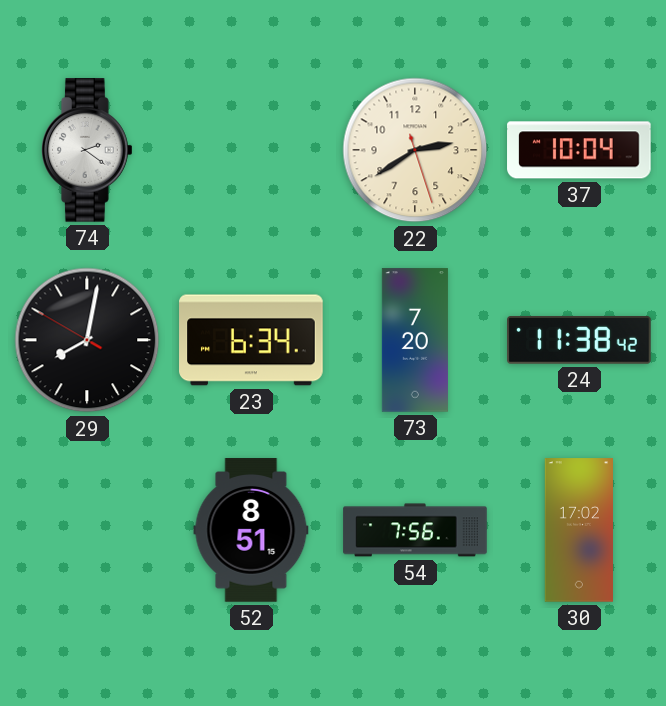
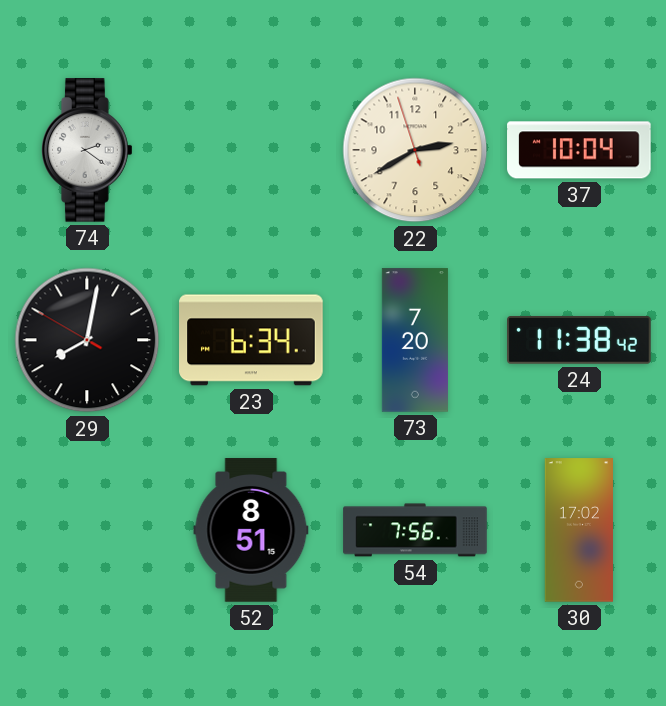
22: 2:39:27 -> 2:39:57 (415, 150)
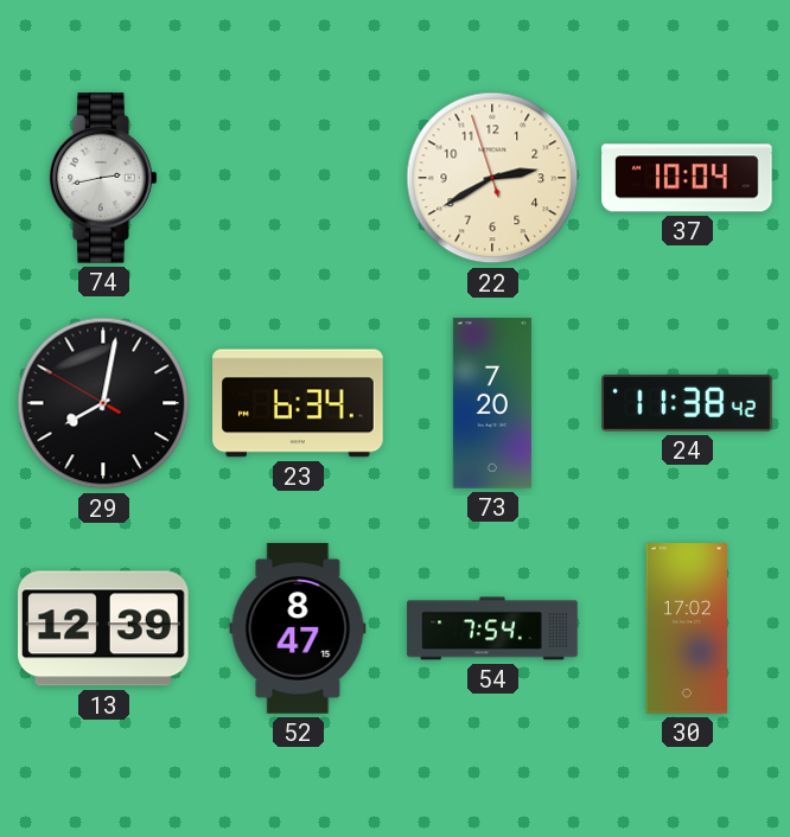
74: 2:21 -> 2:43 (104, 178)
13: none -> 12:39 (104, 628)
52: 8:51 -> 8:47 (298, 628)
54: 7:56 -> 7:54 (492, 628)
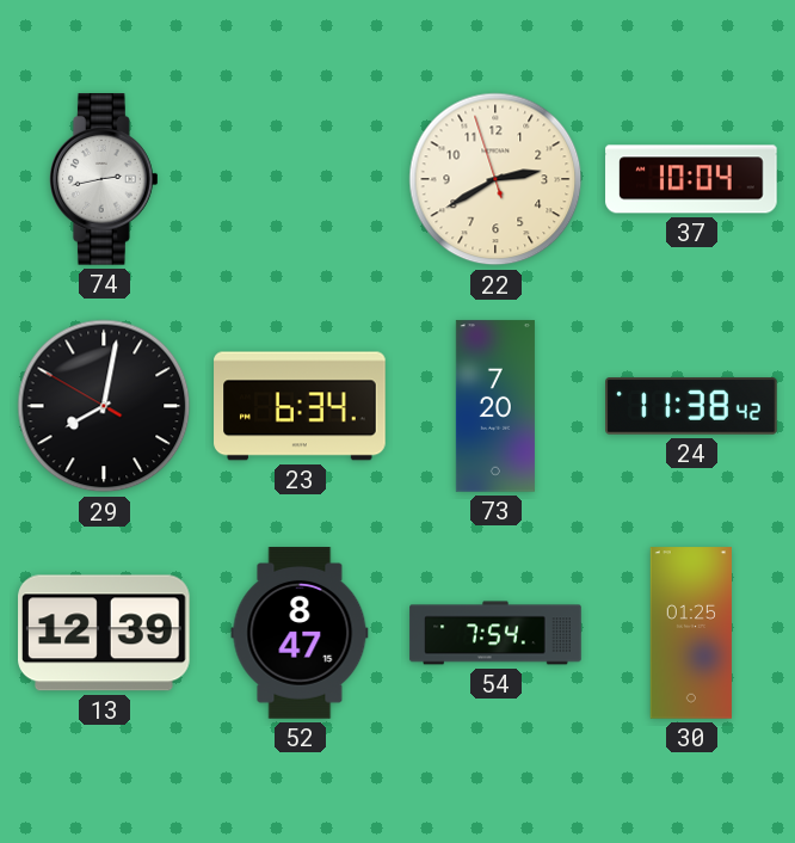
30: 17:02 -> 01:25 (690, 633)
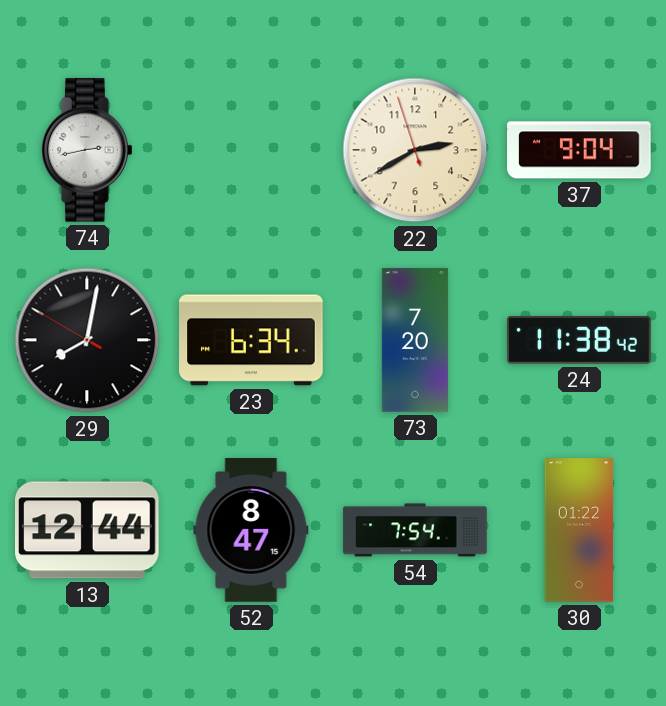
37: 10:04 -> 9:04 (579, 150)
13: 12:39 -> 12:44 (88, 530)
30: 01:25 -> 01:22 (578, 530)
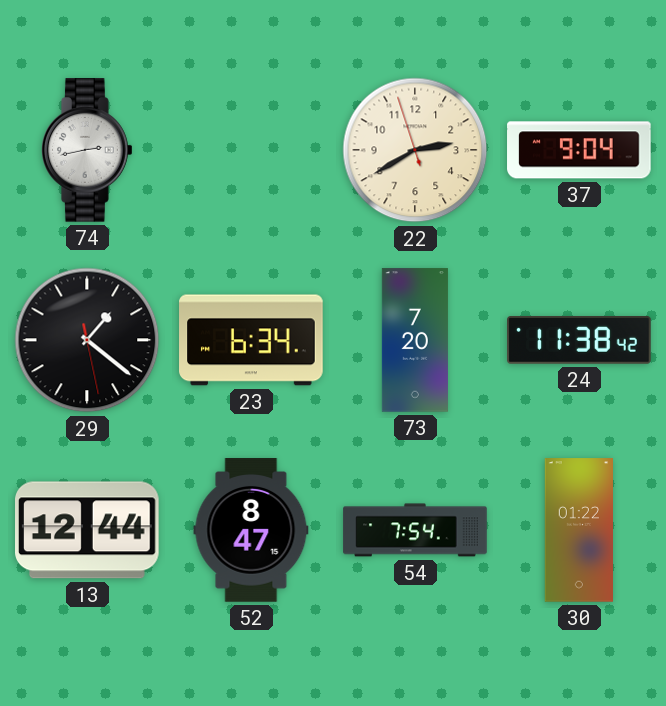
29: 8:01 -> 1:21 (87, 340)
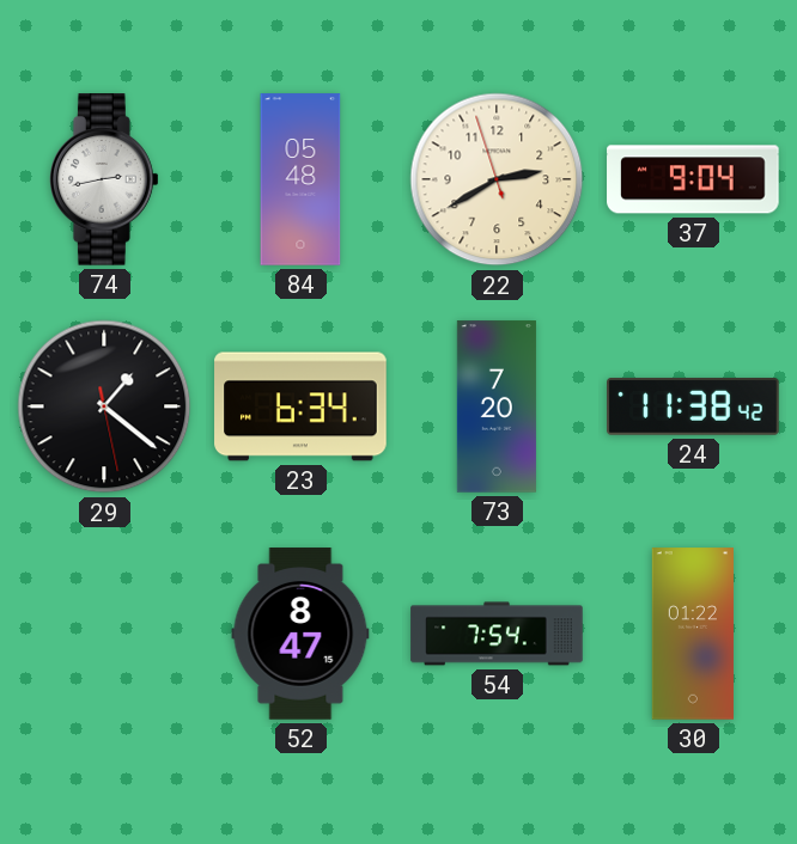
84: none -> 05:48 (300, 179)
13: 12:44 -> none (88, 530)
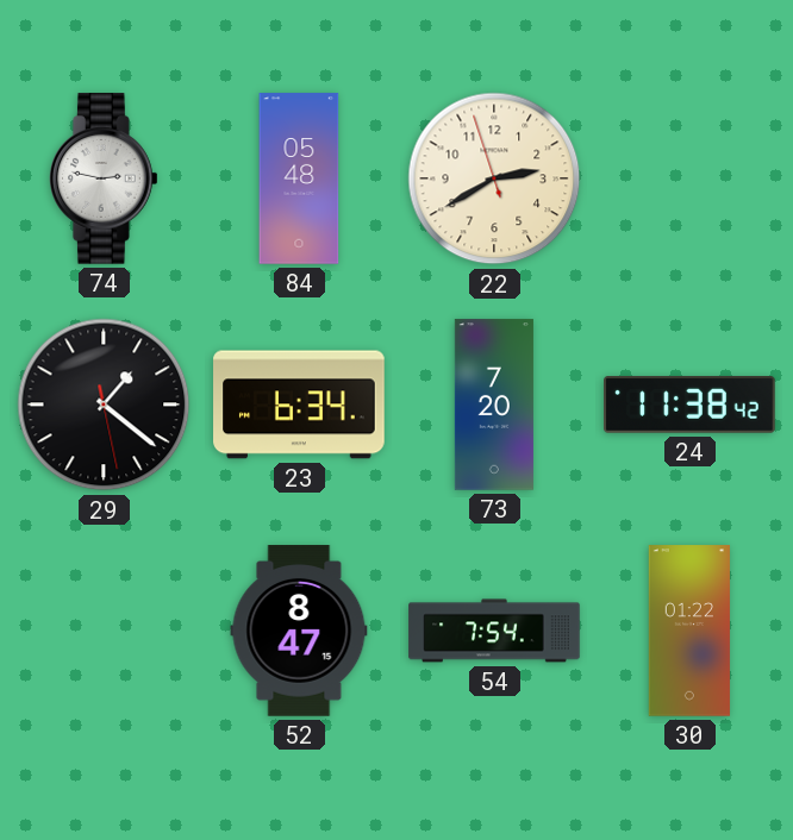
74: 2:43 -> 2:47 (105, 178)
37: 9:04 -> none (693, 179)
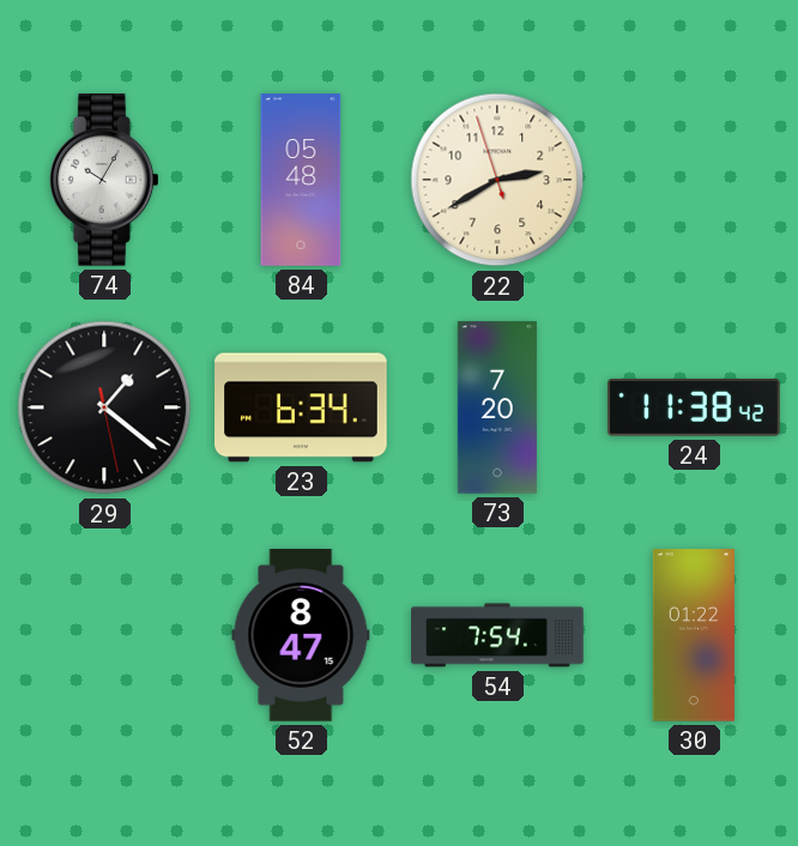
74: 2:47 -> 10:05 (105, 180)
